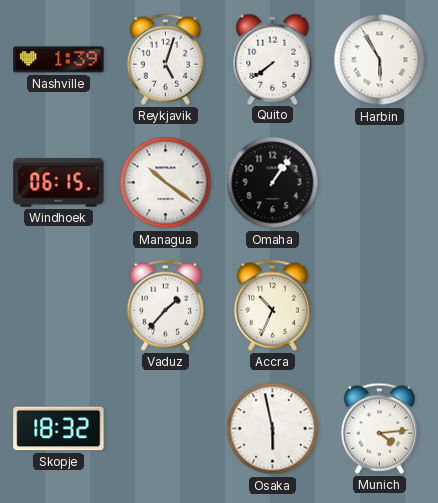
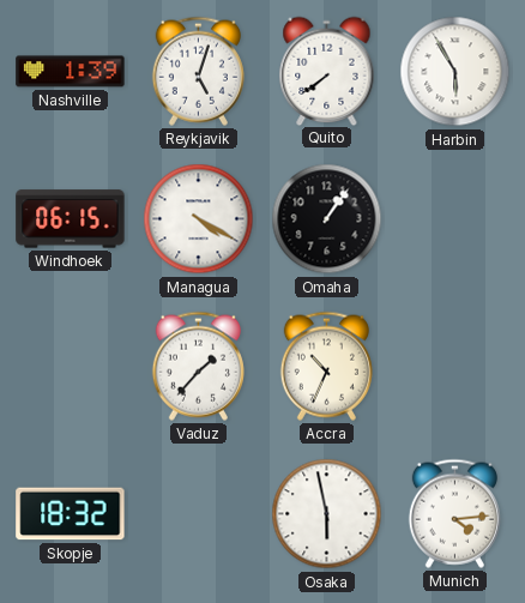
Managua: 10:21 -> 4:20 (199, 219)
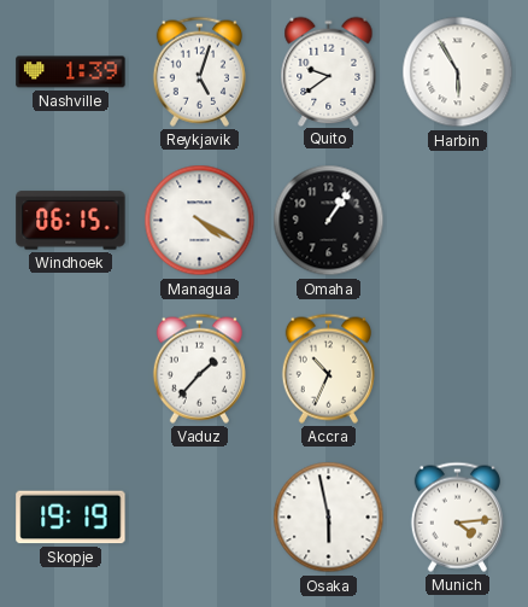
Quito: 7:39 -> 9:39 (329, 71)
Skopje: 18:32 -> 19:19 (71, 518)
